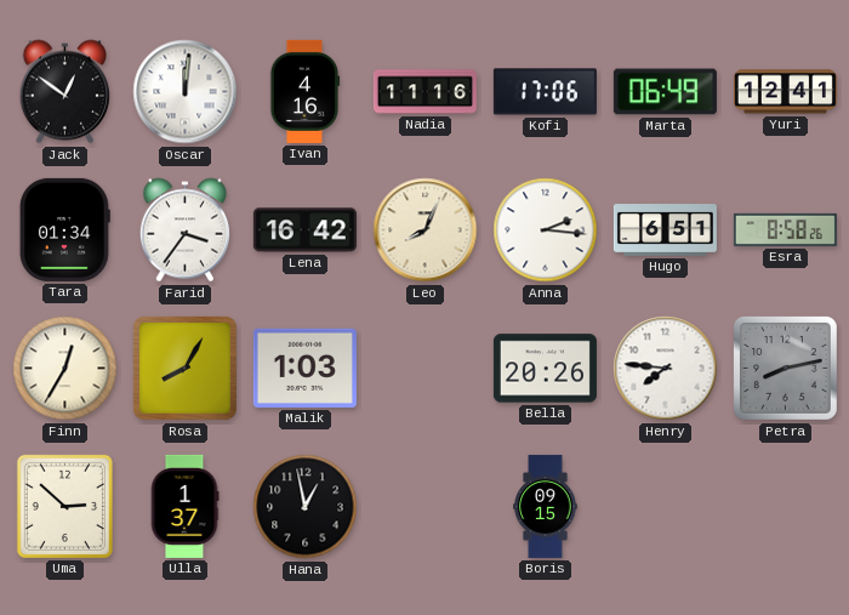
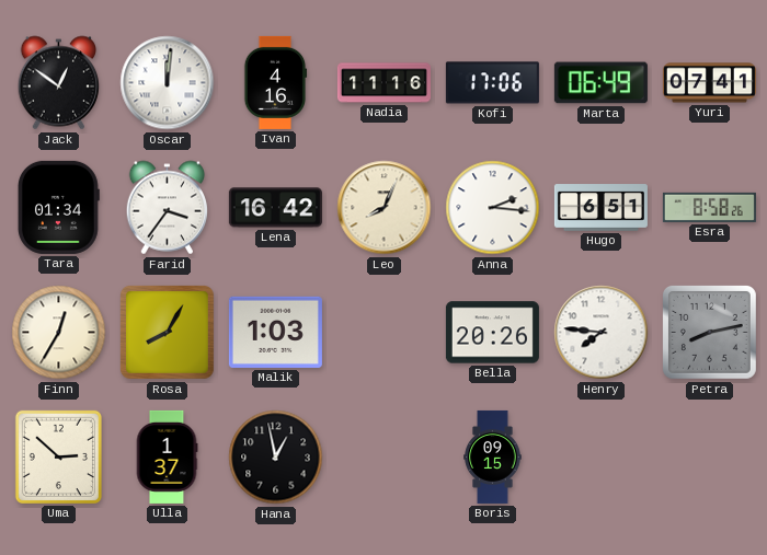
Yuri: 12:41 -> 07:41 (709, 83)
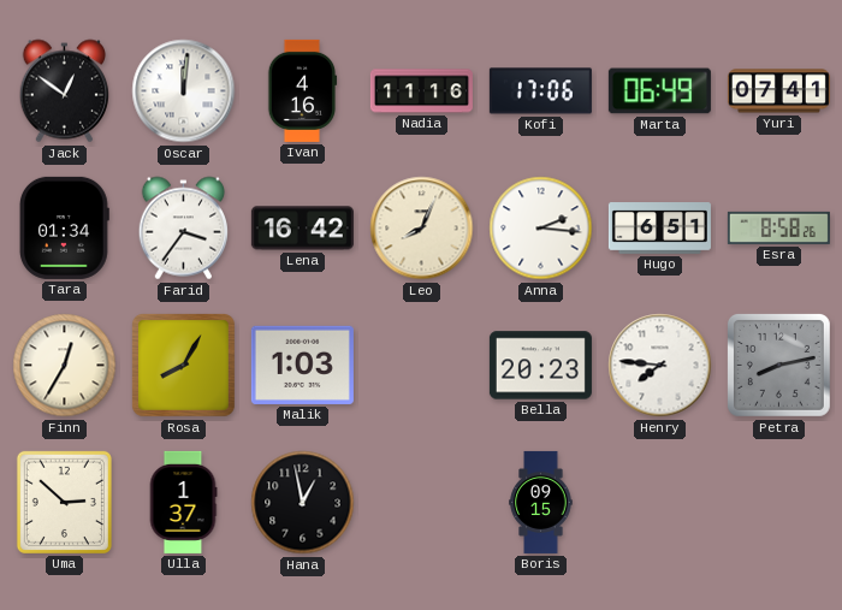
Bella: 20:26 -> 20:23 (540, 366)
